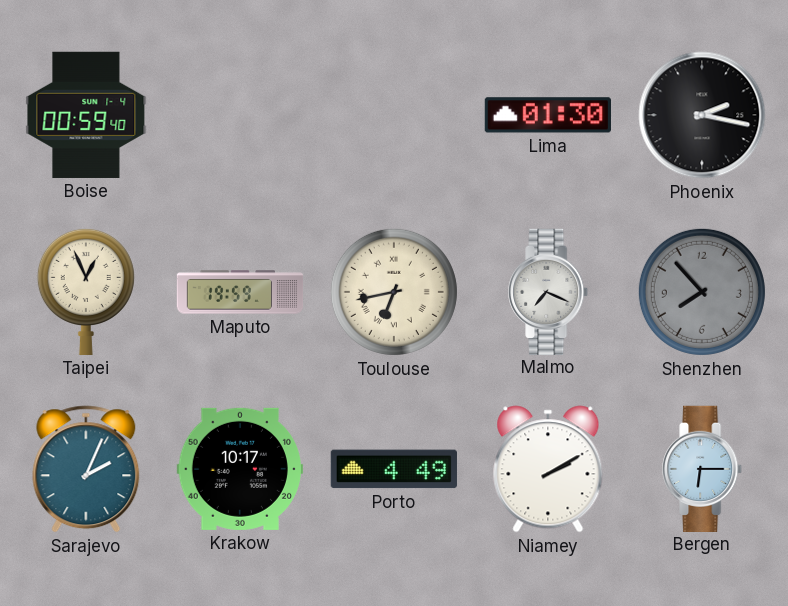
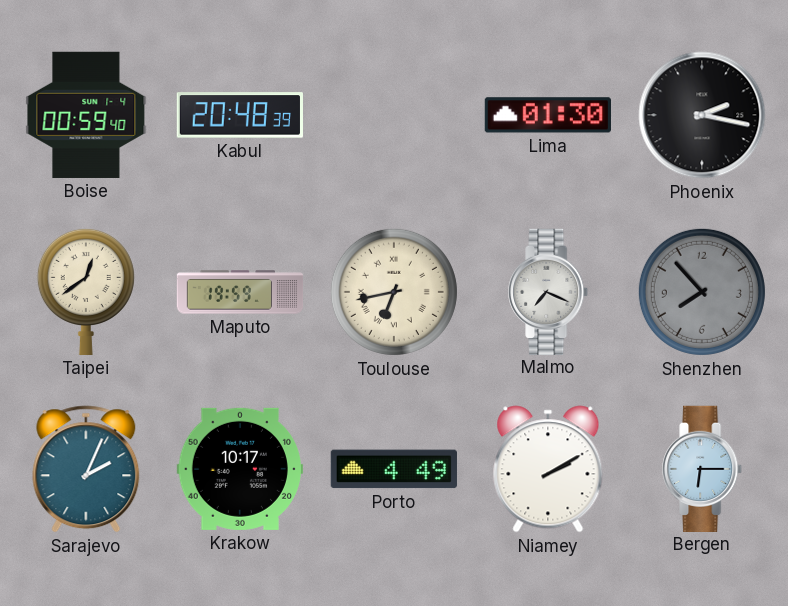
Kabul: none -> 20:48 (239, 115)
Taipei: 12:56 -> 12:39 (86, 291)
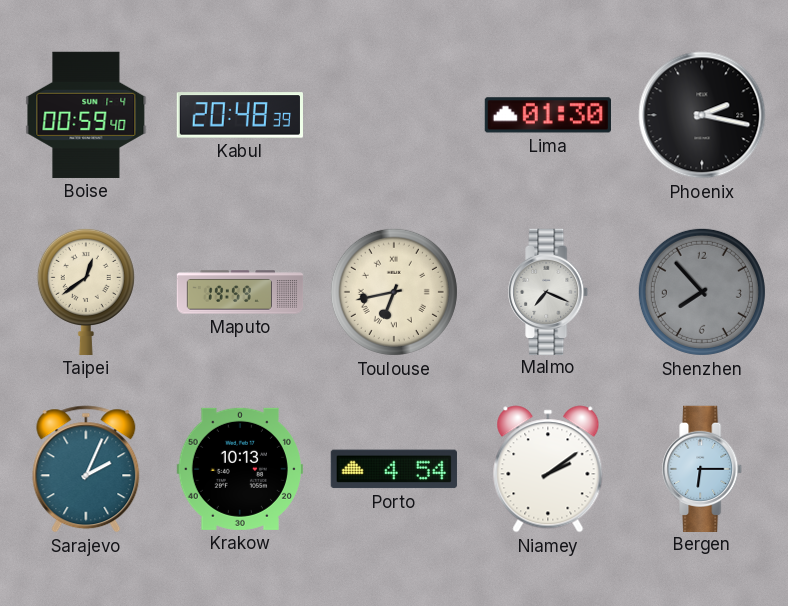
Krakow: 10:17 -> 10:13 (240, 469)
Porto: 4:49 -> 4:54 (394, 469)
Niamey: 2:10 -> 2:09 (548, 469)
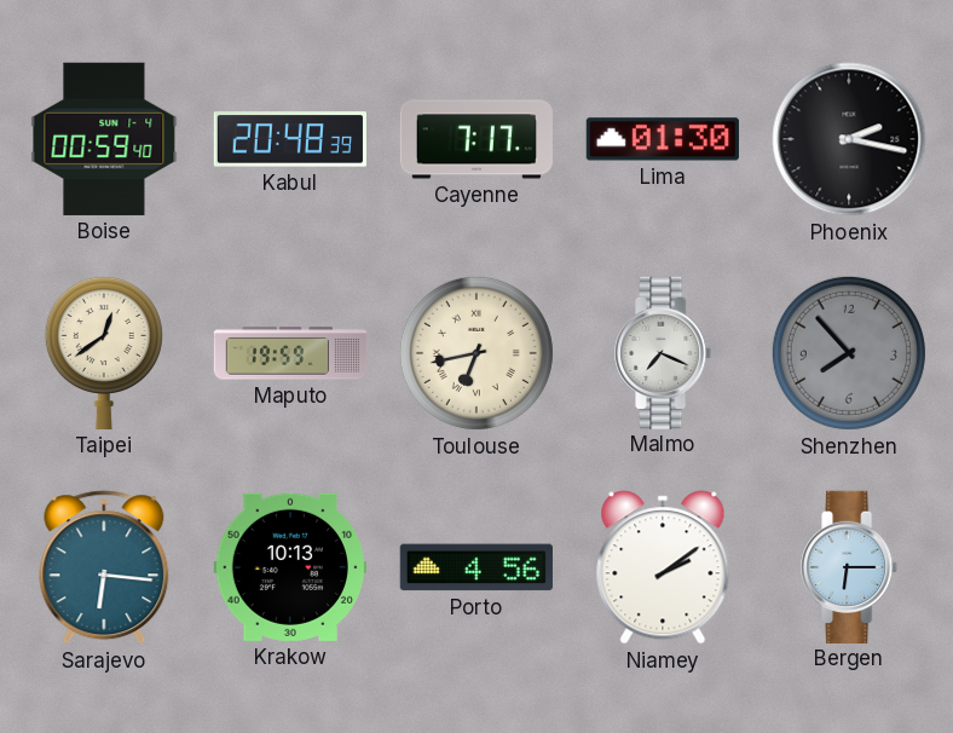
Cayenne: none -> 7:17 (475, 139)
Sarajevo: 2:04 -> 6:16 (104, 567)
Porto: 4:54 -> 4:56 (477, 567)
